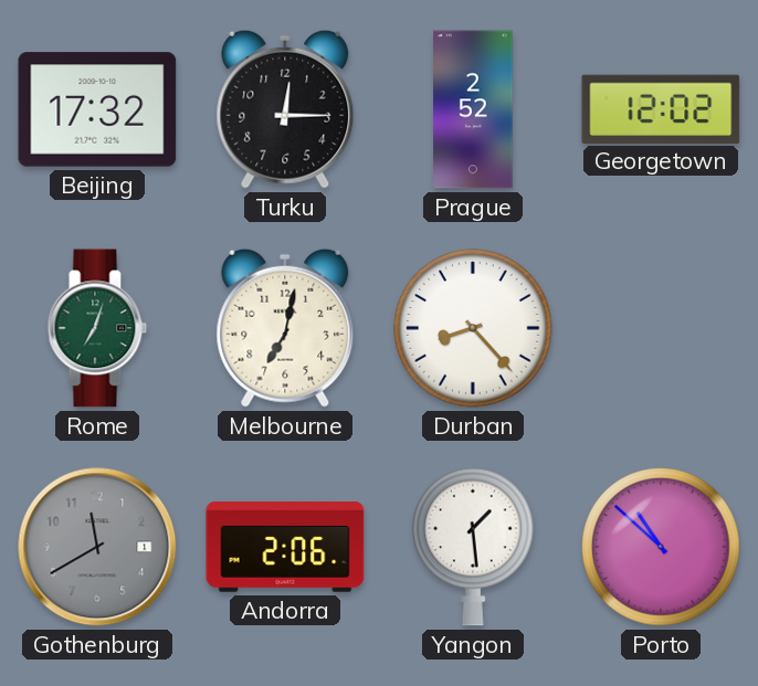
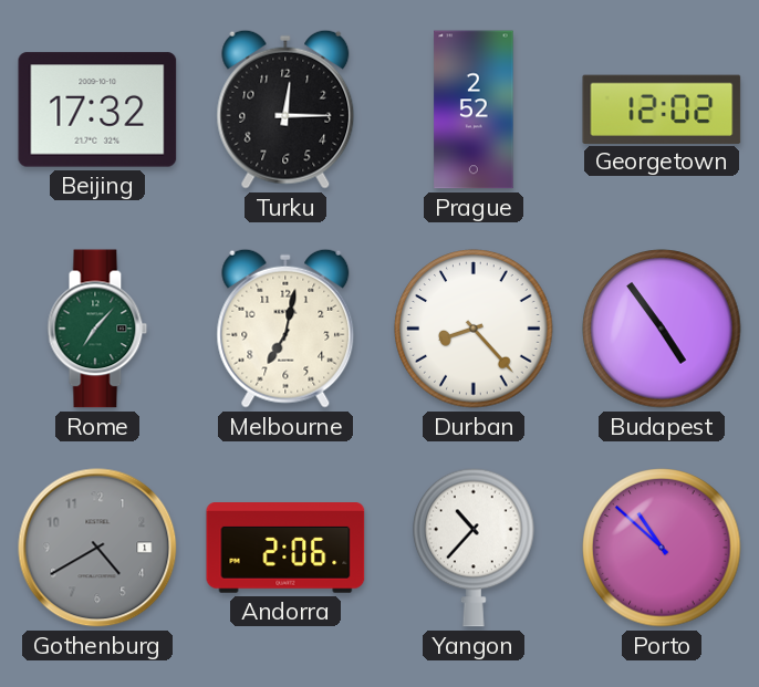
Rome: 7:03 -> 7:07 (97, 329)
Budapest: none -> 4:54 (662, 329)
Gothenburg: 11:40 -> 4:40 (97, 548)
Yangon: 1:29 -> 10:37 (474, 548)
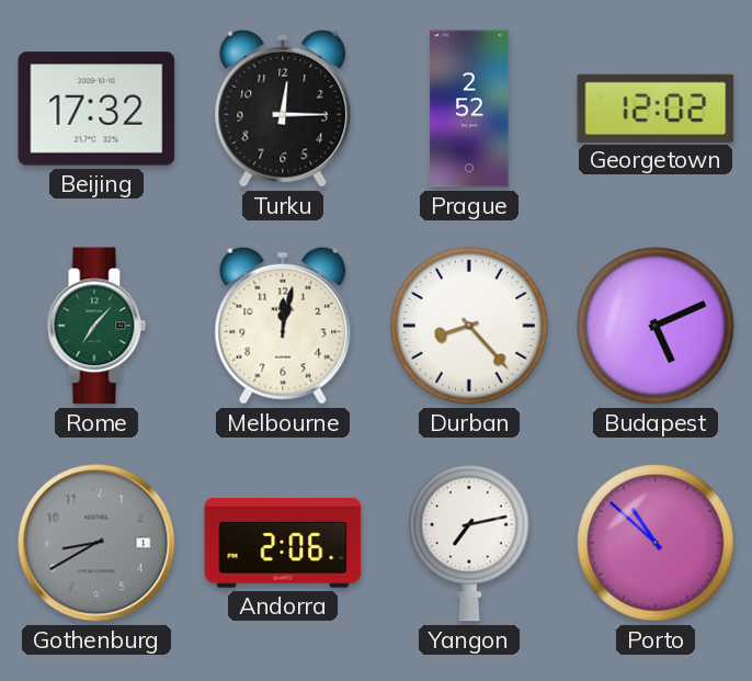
Melbourne: 7:02 -> 12:02 (283, 326)
Budapest: 4:54 -> 5:11 (656, 326)
Gothenburg: 4:40 -> 8:40 (96, 543)
Yangon: 10:37 -> 7:13 (469, 543)
